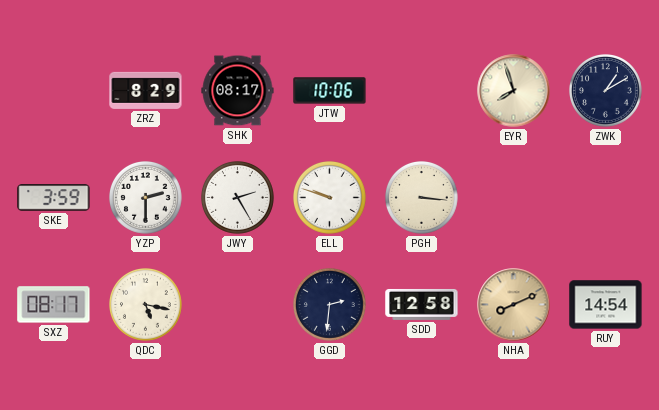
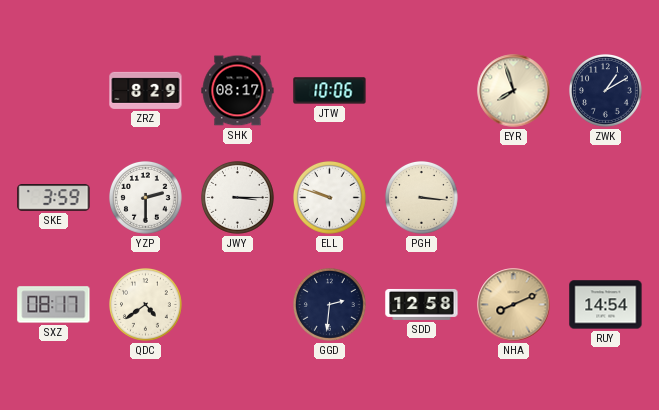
JWY: 2:25 -> 3:15 (238, 198)
QDC: 5:17 -> 4:39 (146, 305)
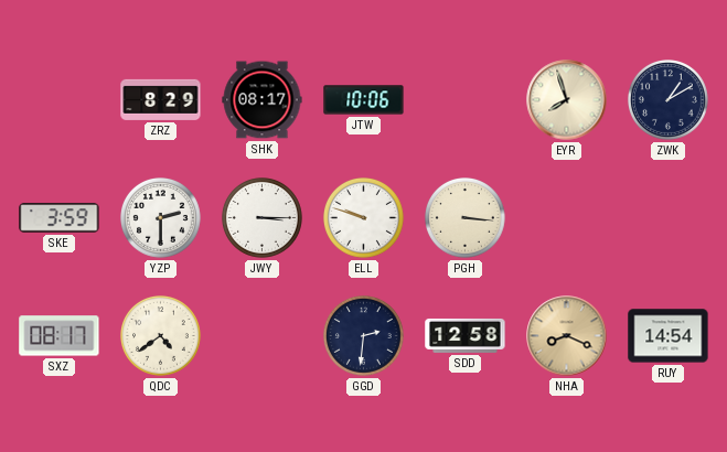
NHA: 8:11 -> 8:19 (567, 336)
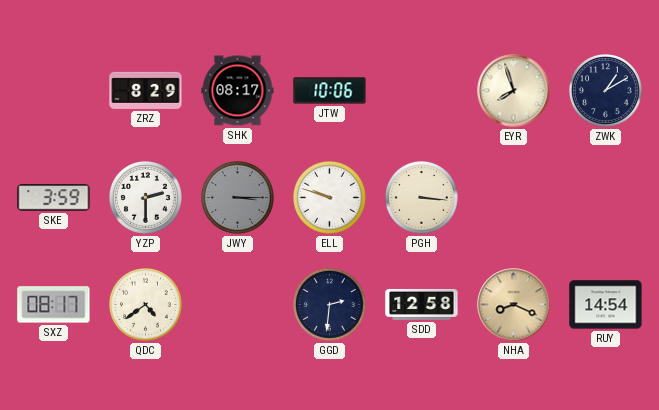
JWY dial: white -> grey (238, 198)
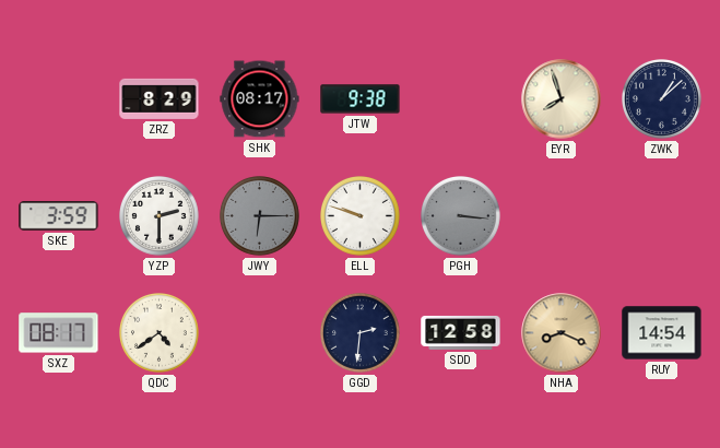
JTW: 10:06 -> 9:38 (361, 99)
ZWK: 1:10 -> 1:08 (662, 99)
JWY: 3:15 -> 6:15 (260, 216)
PGH dial: cream -> grey (461, 216)
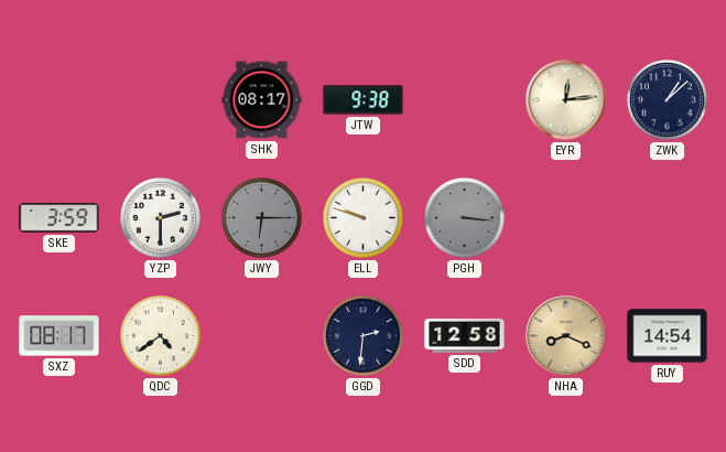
ZRZ: 8:29 -> none (160, 98)
EYR: 7:57 -> 12:14 (566, 100)
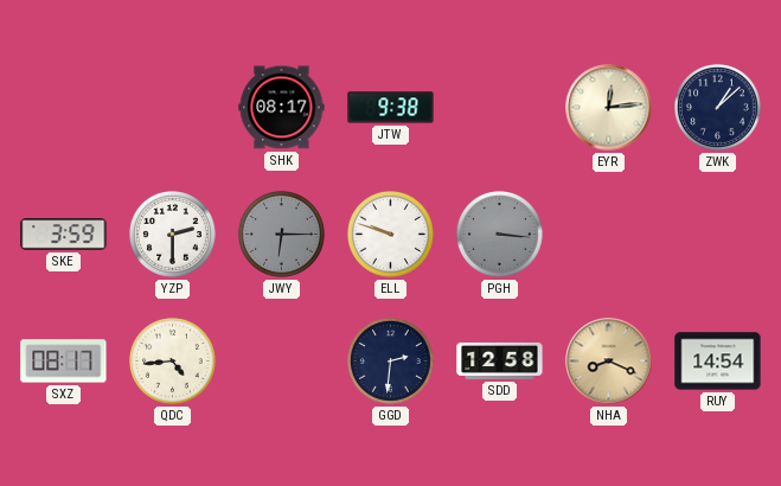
QDC: 4:39 -> 4:44 (173, 362)
